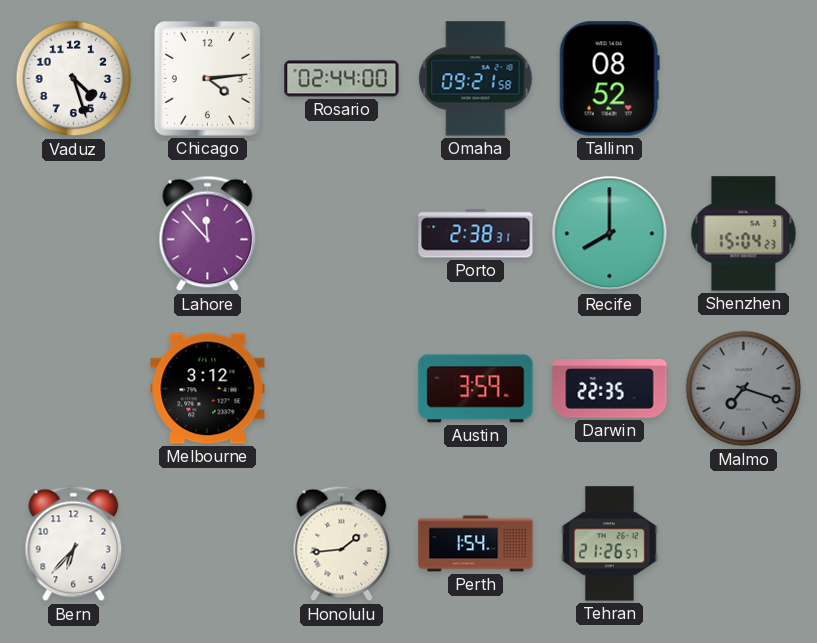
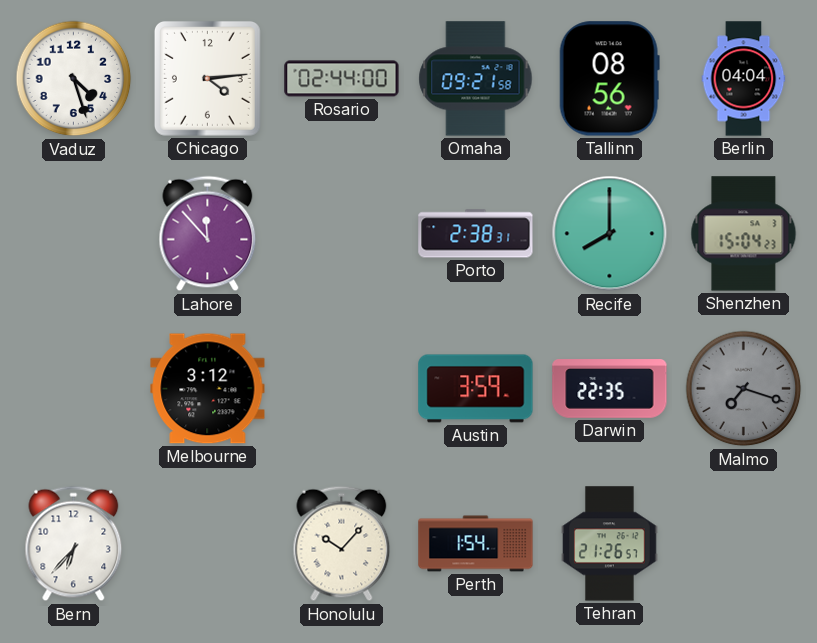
Tallinn: 08:52 -> 08:56 (609, 79)
Berlin: none -> 04:04 (744, 79)
Honolulu: 1:44 -> 10:07 (342, 544)
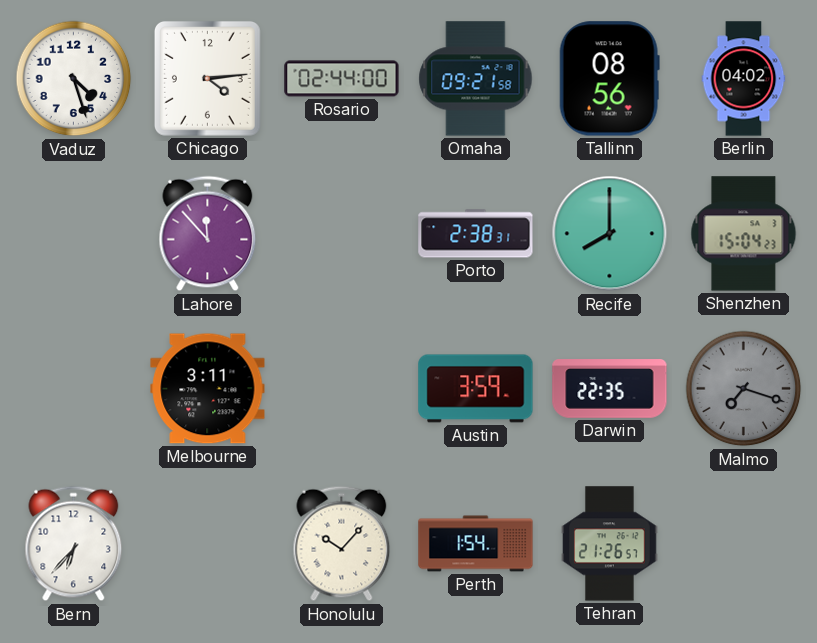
Berlin: 04:04 -> 04:02 (744, 79)
Melbourne: 3:12 -> 3:11 (208, 389)
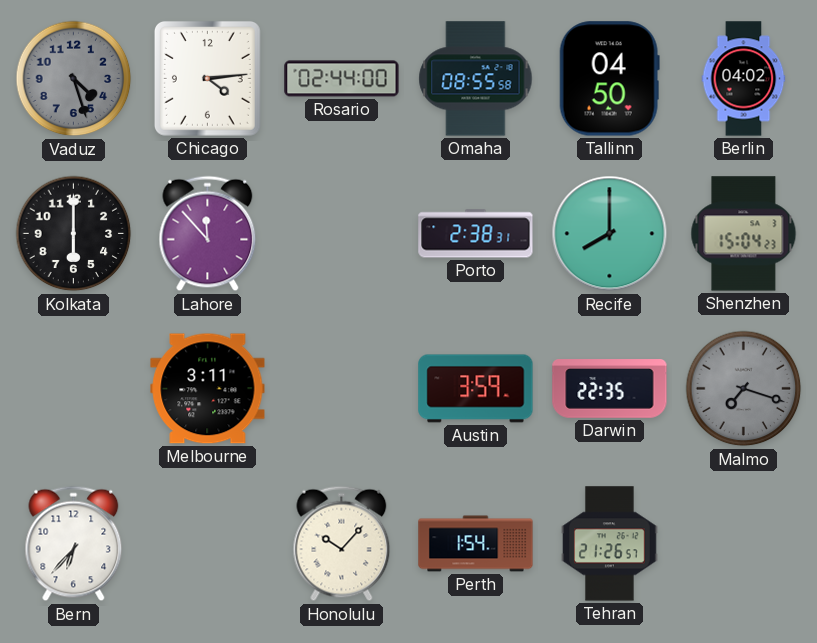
Vaduz dial: white -> grey (74, 79)
Omaha: 09:21 -> 08:55 (476, 79)
Tallinn: 08:56 -> 04:50 (609, 79)
Kolkata: none -> 6:00 (74, 234)
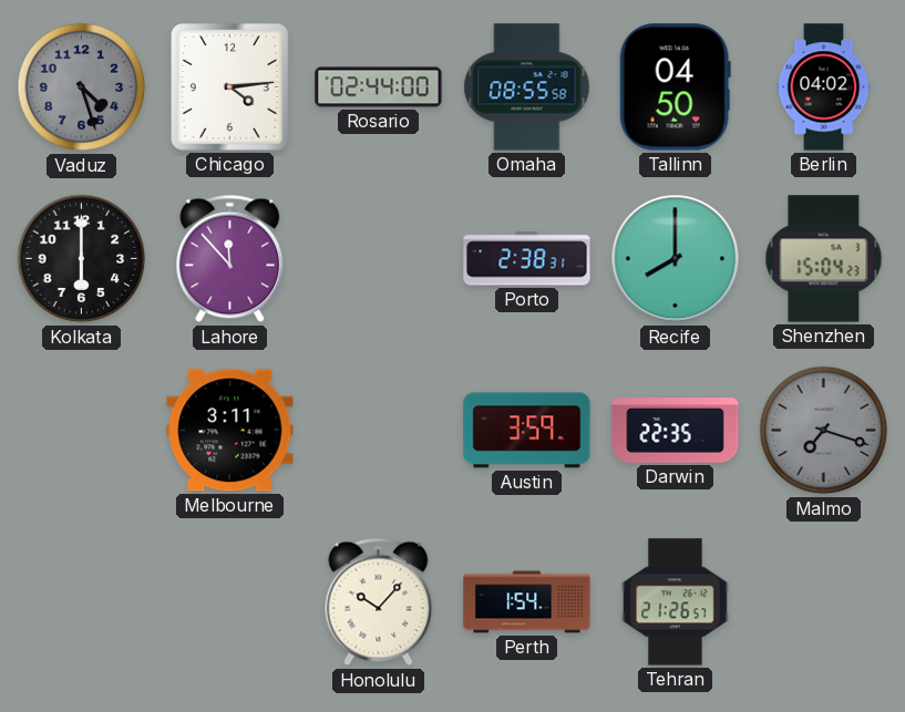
Bern: 6:37 -> none (74, 544)
